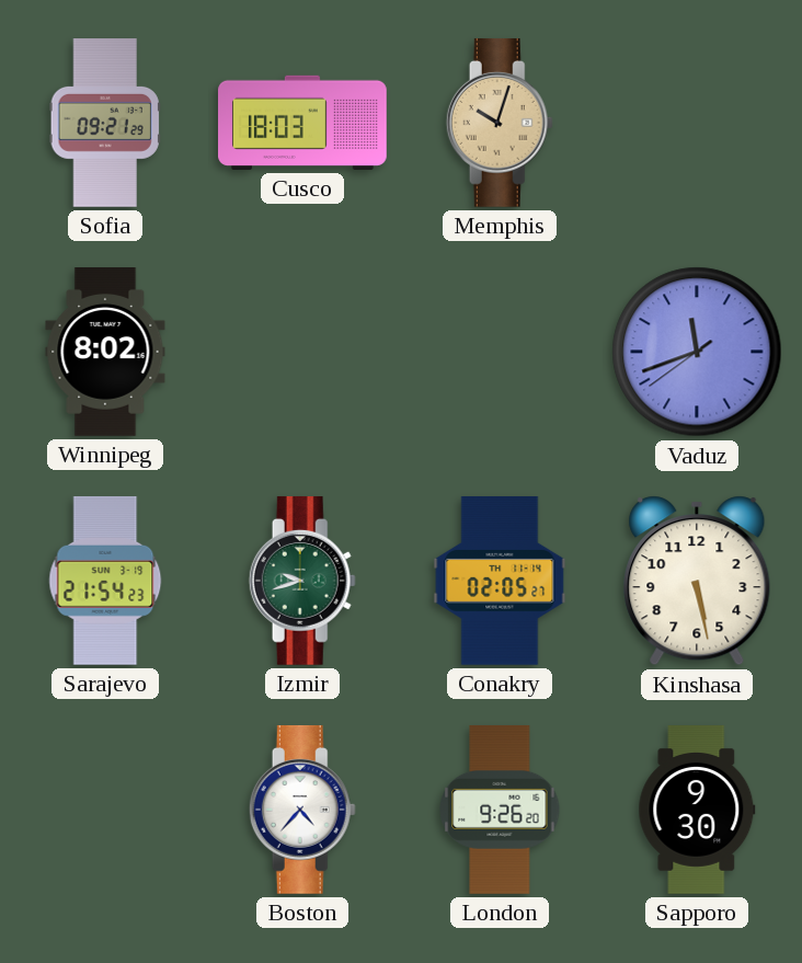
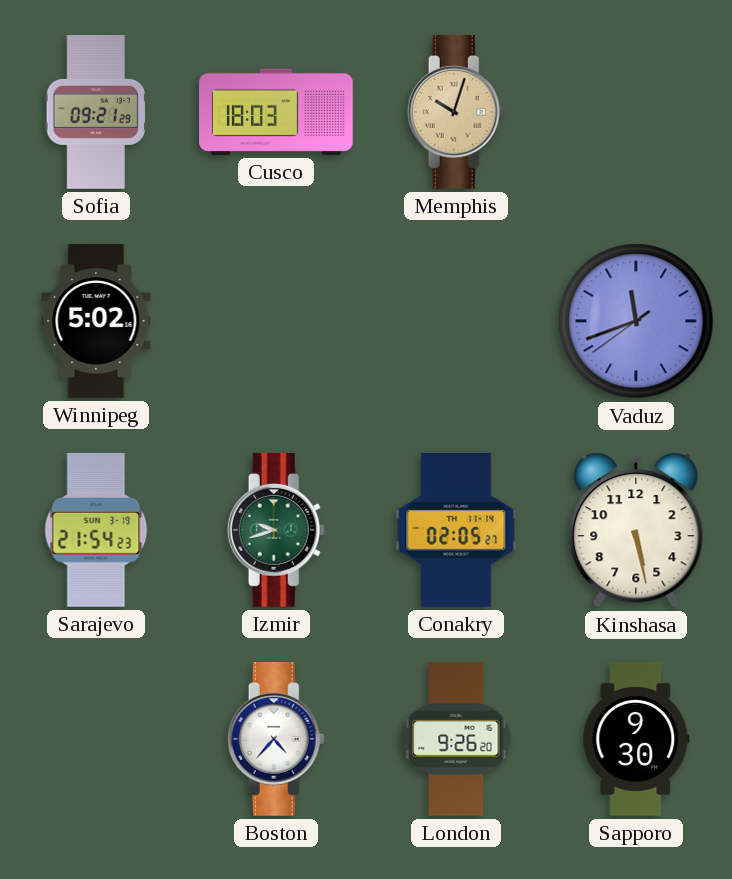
Winnipeg: 8:02 -> 5:02 (96, 322)
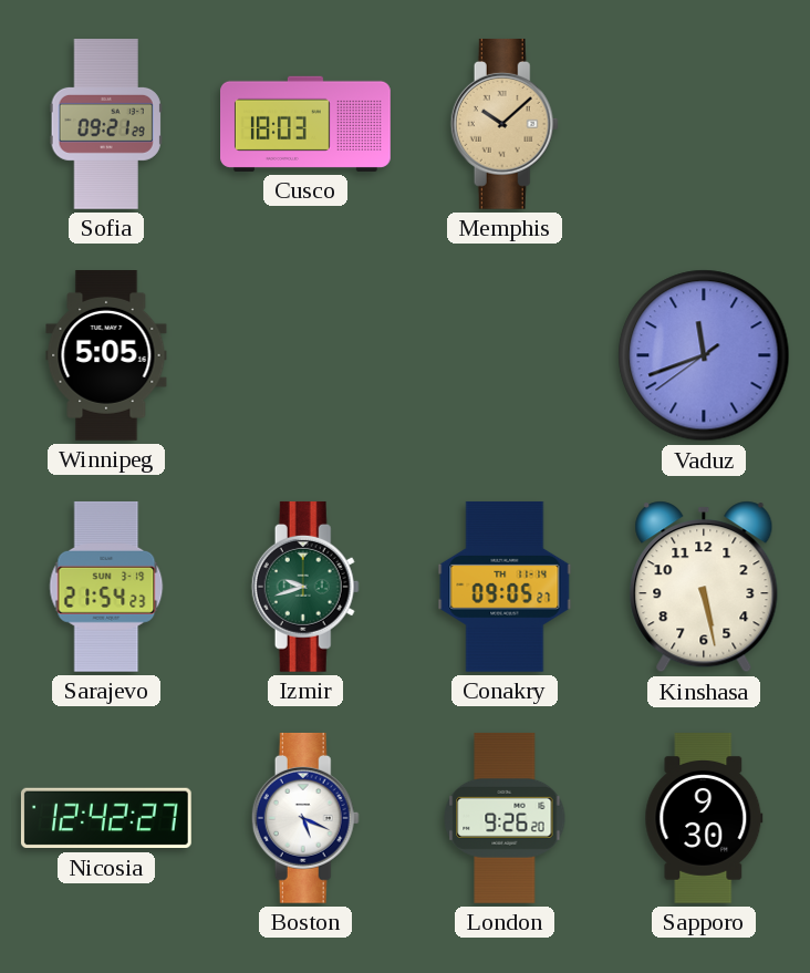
Memphis: 10:03 -> 10:08 (505, 124)
Winnipeg: 5:02 -> 5:05 (106, 356)
Conakry: 02:05 -> 09:05 (505, 587)
Nicosia: none -> 12:42 (106, 818)
Boston: 4:37 -> 5:19 (305, 818)
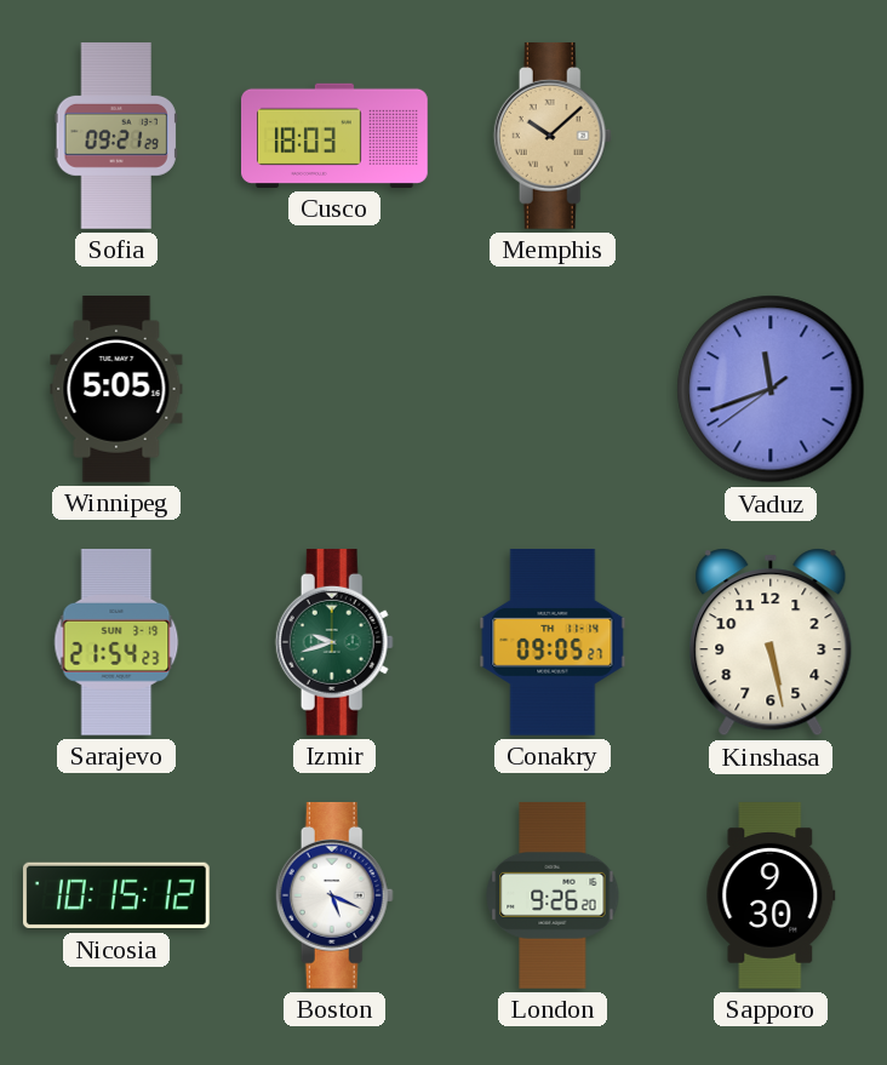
Nicosia: 12:42 -> 10:15 (116, 895)
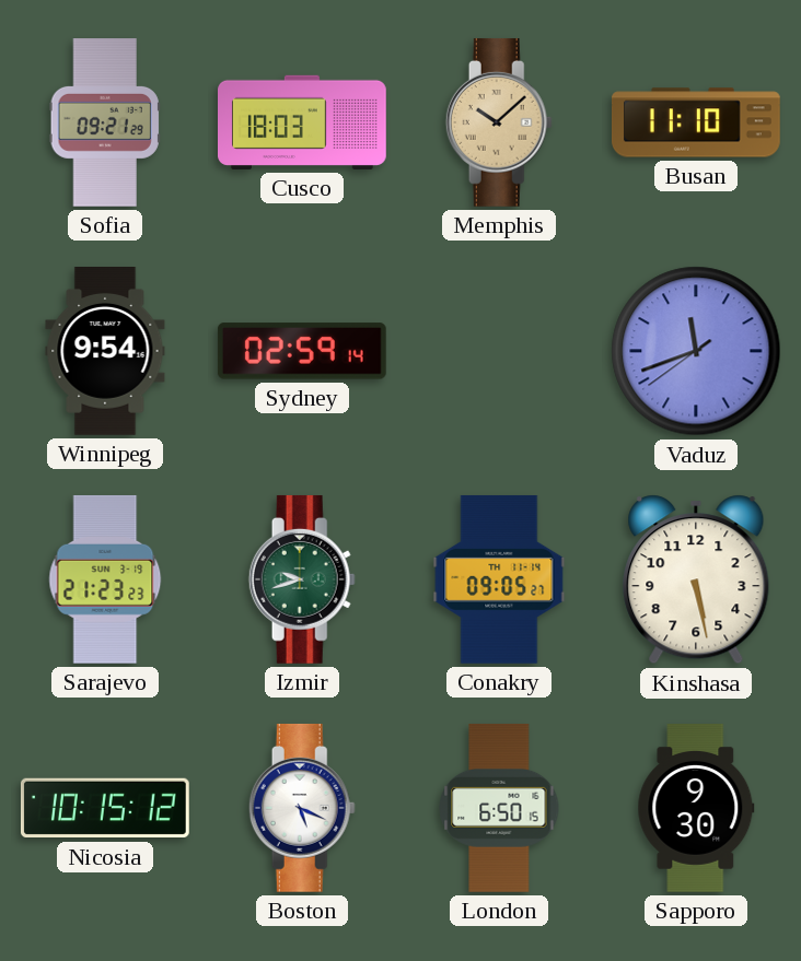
Busan: none -> 11:10 (696, 122)
Winnipeg: 5:05 -> 9:54 (105, 352)
Sydney: none -> 02:59 (302, 351)
Sarajevo: 21:54 -> 21:23 (105, 579)
London: 9:26 -> 6:50 (499, 808)
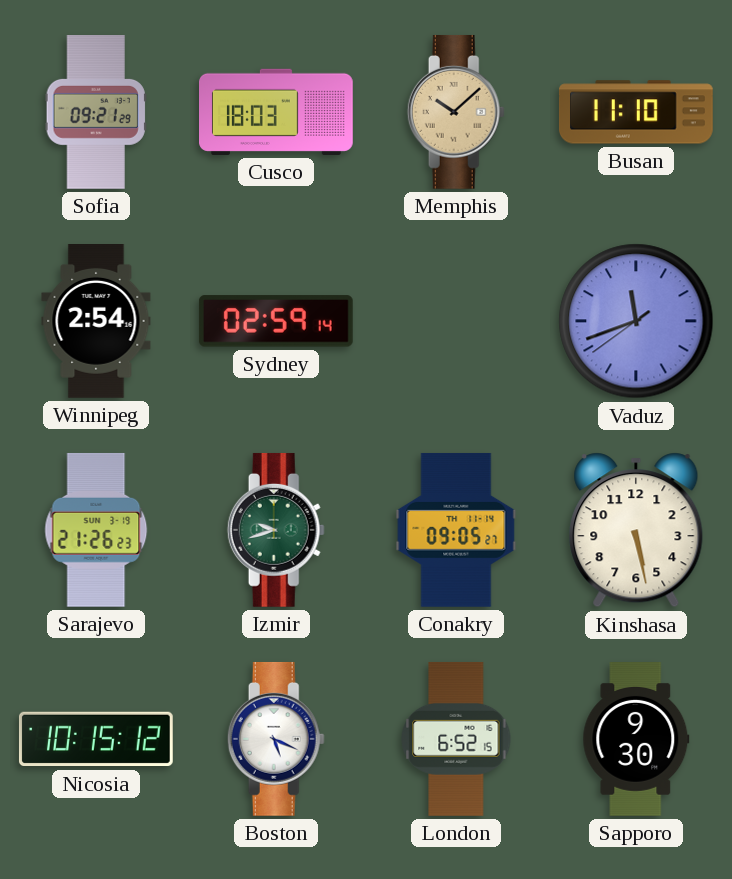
Winnipeg: 9:54 -> 2:54 (96, 322)
Sarajevo: 21:23 -> 21:26 (96, 530)
London: 6:50 -> 6:52 (456, 739)
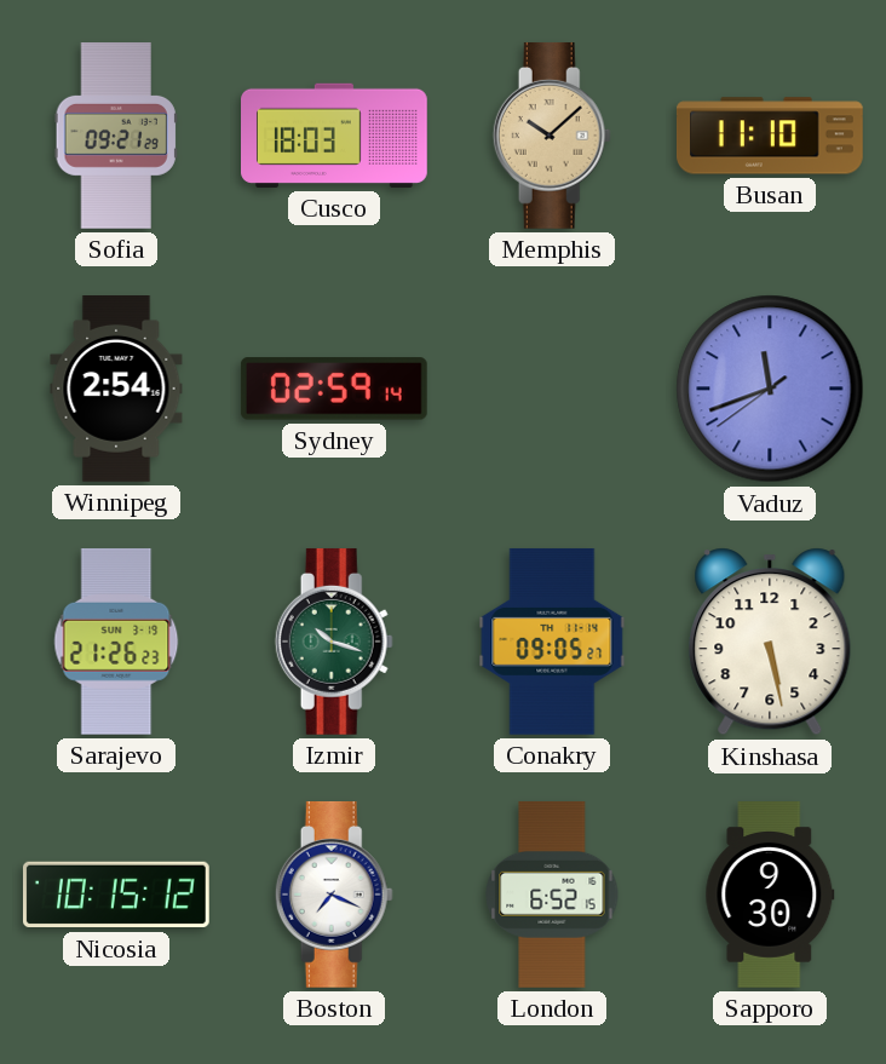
Izmir: 9:42 -> 10:18 (334, 642)
Boston: 5:19 -> 7:19 (334, 895)
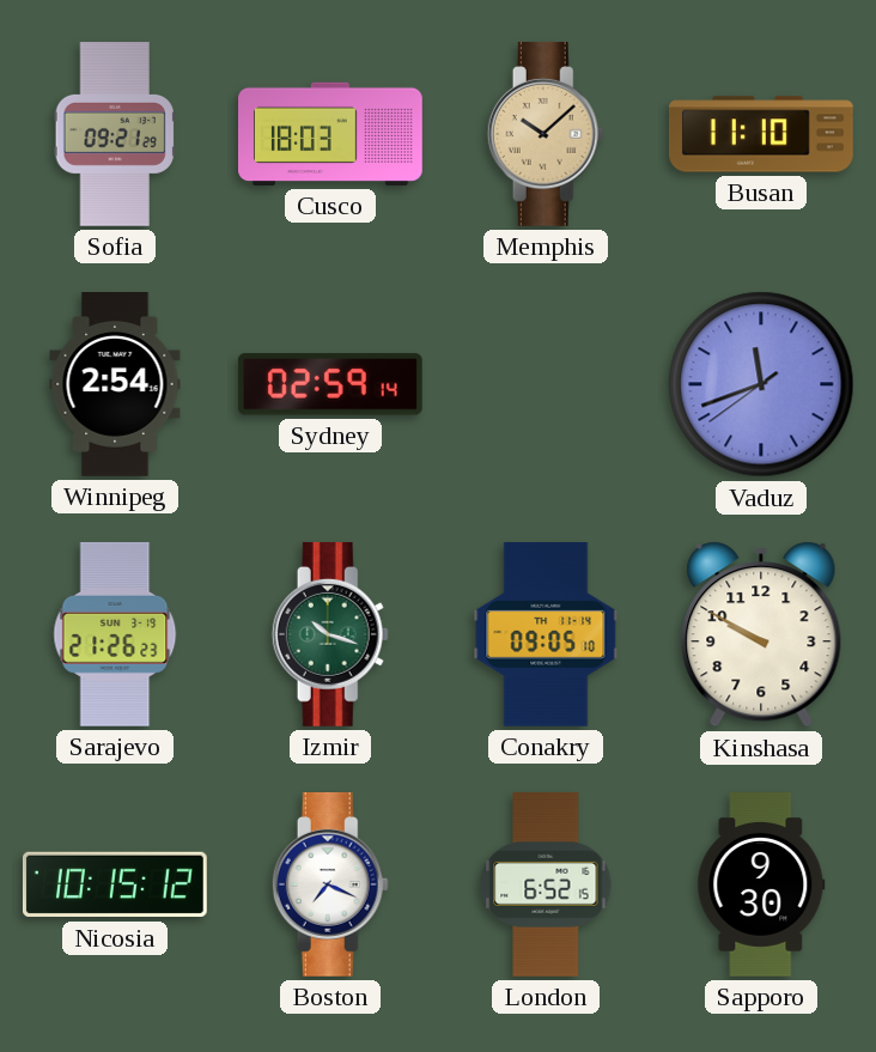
Conakry: 09:05:27 -> 09:05:10 (546, 634)
Kinshasa: 5:28 -> 9:50 (761, 634)
